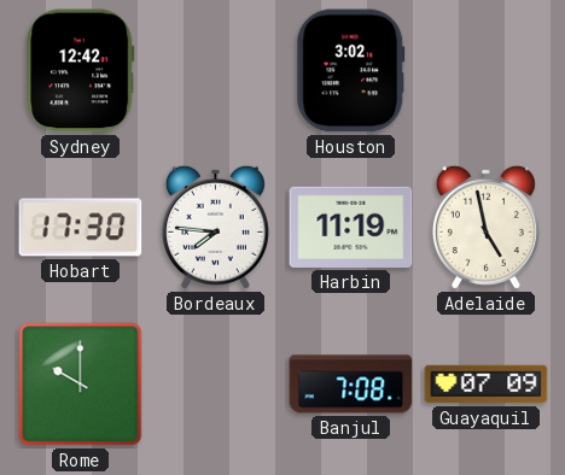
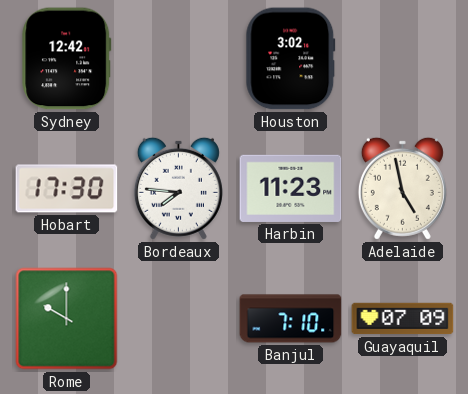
Harbin: 11:19 -> 11:23 (291, 188)
Banjul: 7:08 -> 7:10 (291, 319)
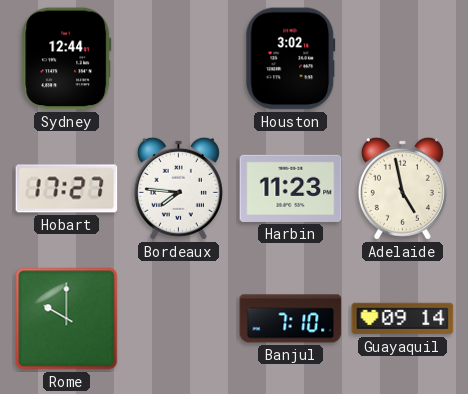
Sydney: 12:42 -> 12:44 (67, 59)
Hobart: 17:30 -> 17:27 (67, 189)
Guayaquil: 07:09 -> 09:14 (403, 319)
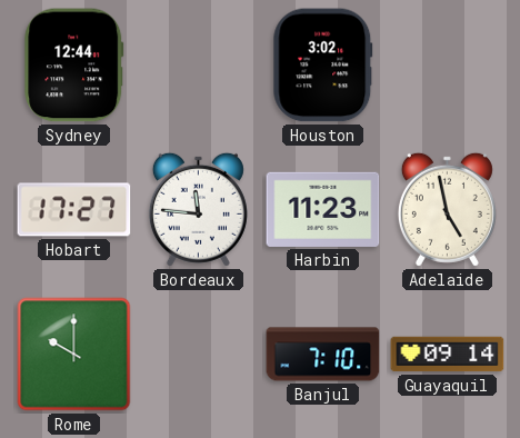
Bordeaux: 7:46 -> 11:46 (198, 209)
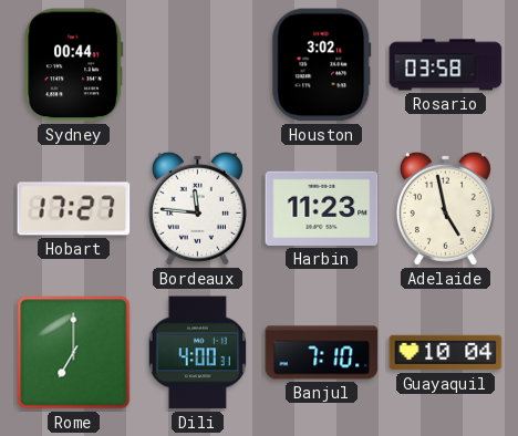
Sydney: 12:44 -> 00:44 (74, 65)
Rosario: none -> 03:58 (446, 65)
Rome: 10:00 -> 7:00 (74, 353)
Dili: none -> 4:00 (197, 353)
Guayaquil: 09:14 -> 10:04 (446, 353)
